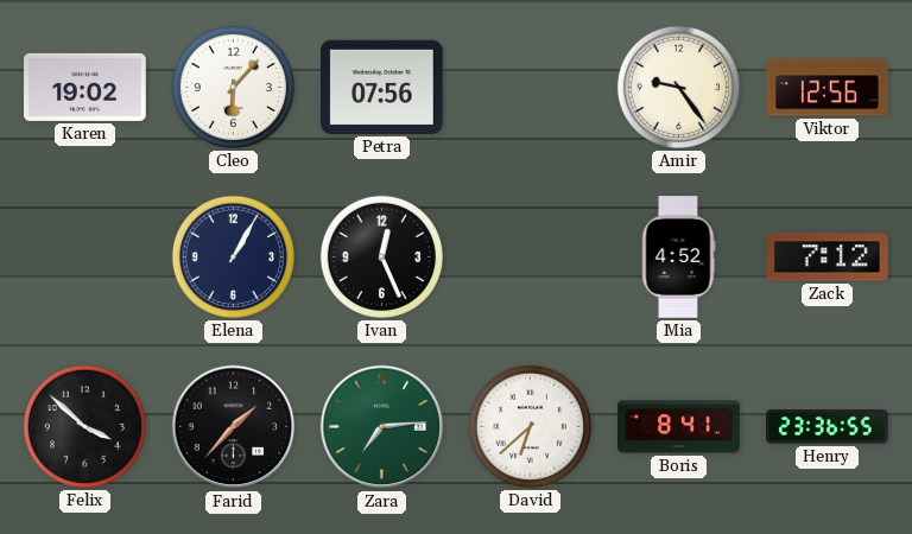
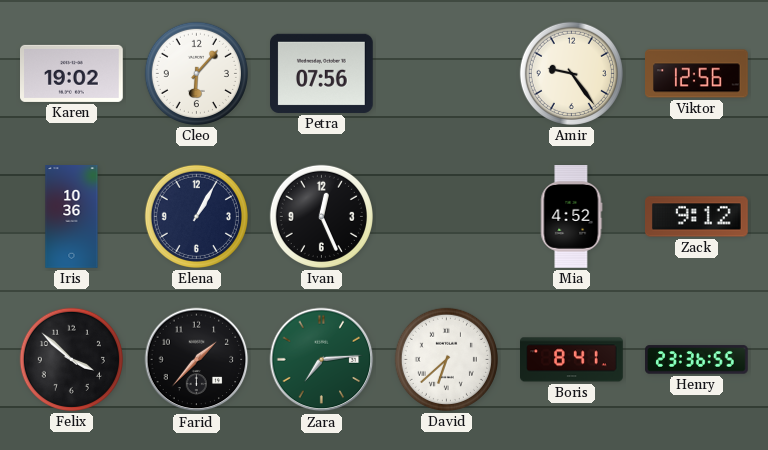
Iris: none -> 10:36 (72, 217)
Zack: 7:12 -> 9:12 (697, 217)
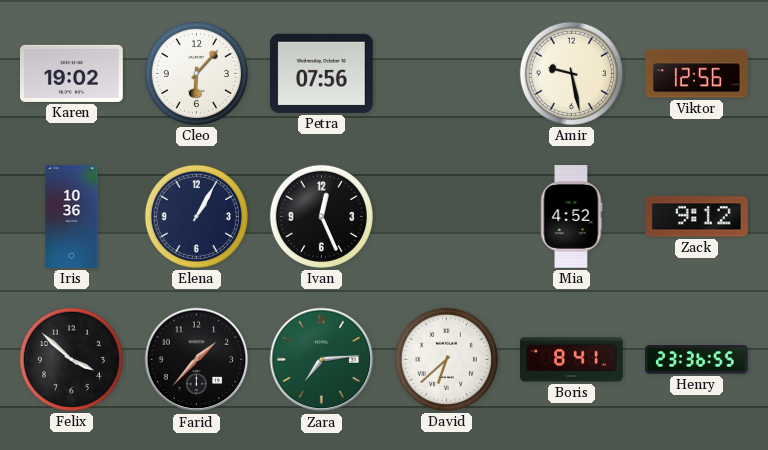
Amir: 9:24 -> 9:28 (571, 73)
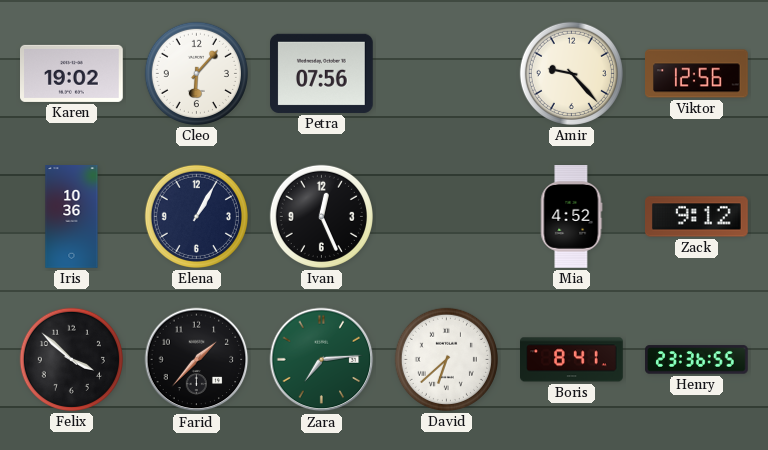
Amir: 9:28 -> 9:23 (571, 73)
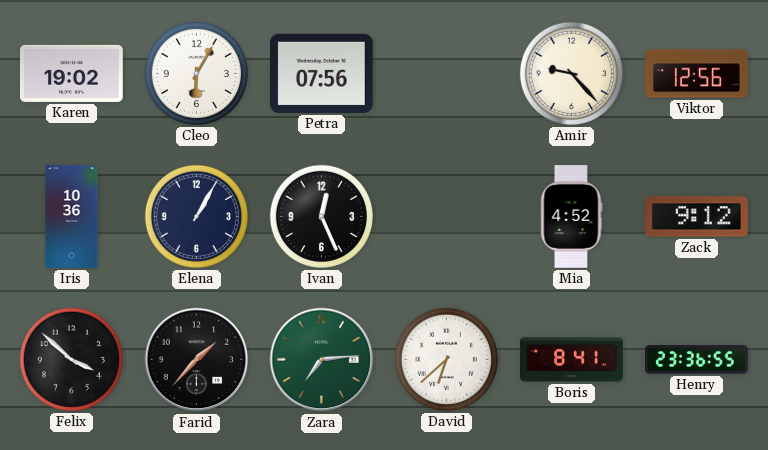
Cleo: 6:07 -> 6:05 (196, 73)
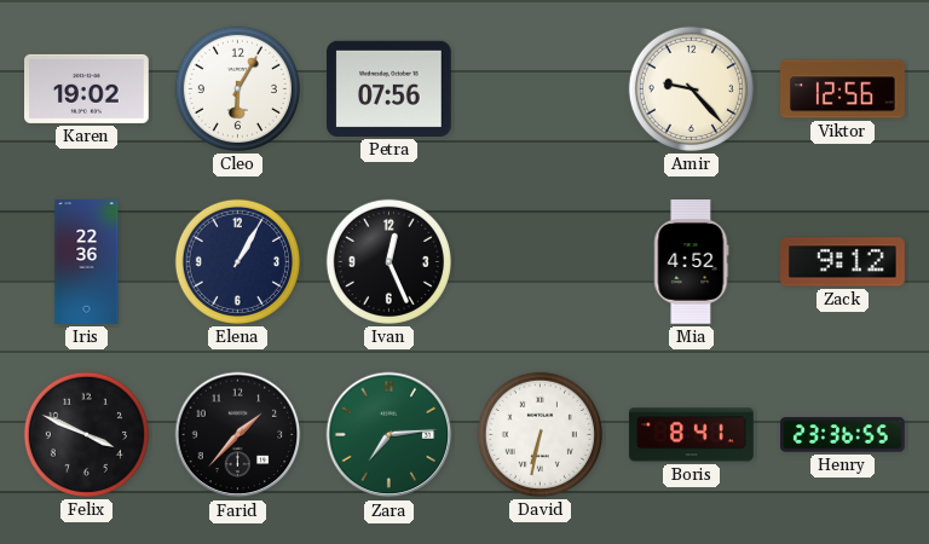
Iris: 10:36 -> 22:36 (87, 262)
Felix: 3:52 -> 3:49 (86, 434)
David: 6:38 -> 6:32 (539, 434)
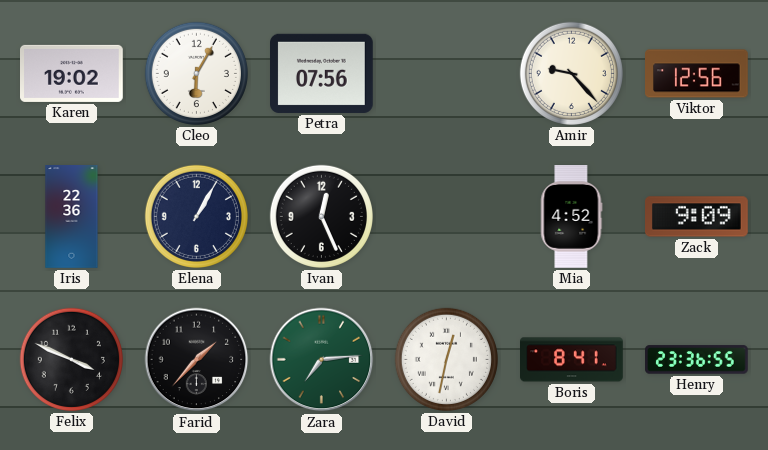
Zack: 9:12 -> 9:09 (697, 217)
David: 6:32 -> 12:32 (446, 359)
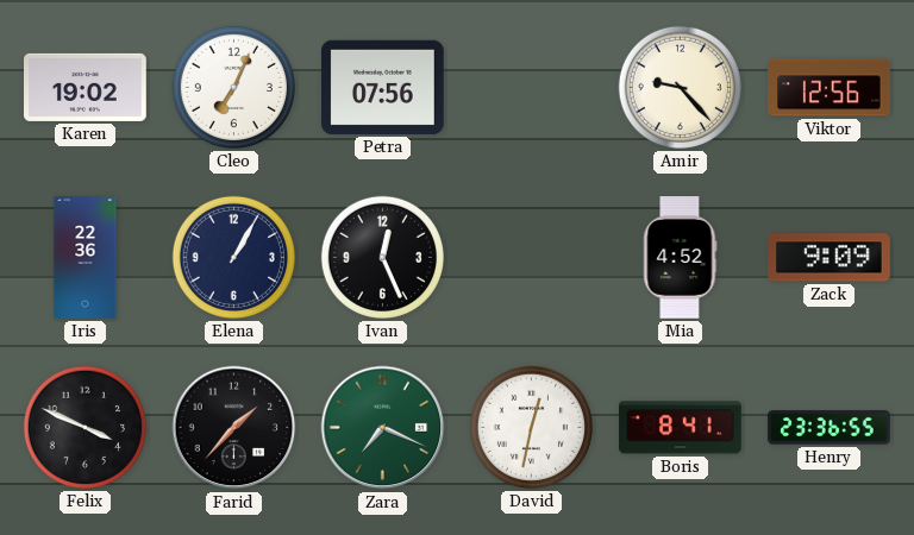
Cleo: 6:05 -> 7:04 (233, 87)
Zara: 7:14 -> 7:19 (383, 428)
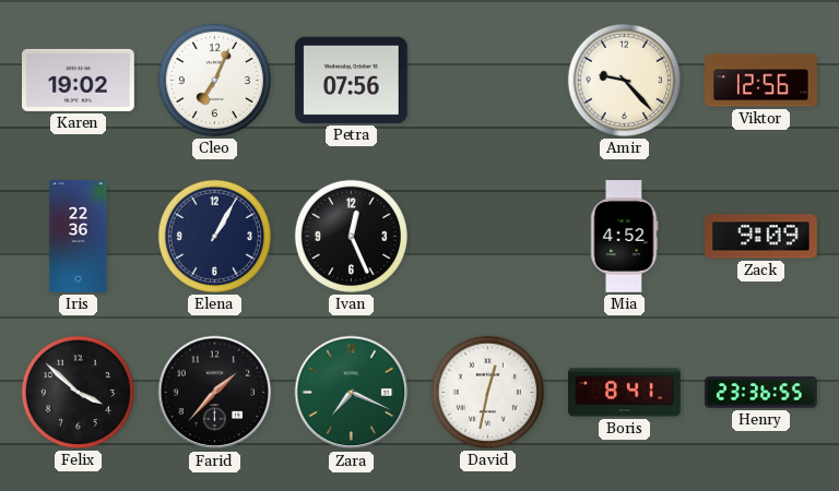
Felix: 3:49 -> 3:52 (78, 392)
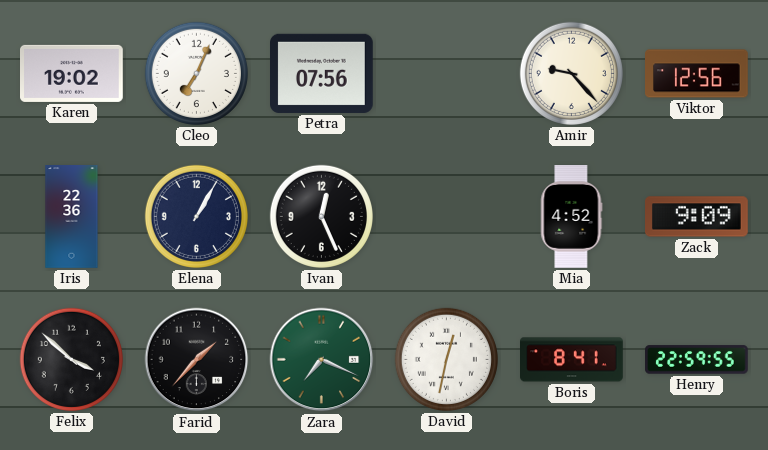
Henry: 23:36 -> 22:59 (697, 360)
